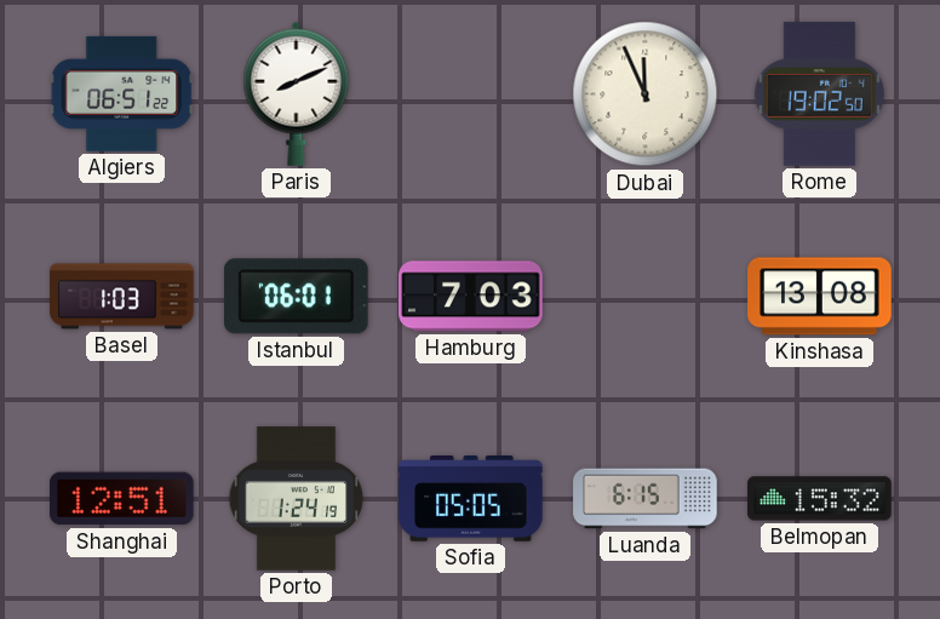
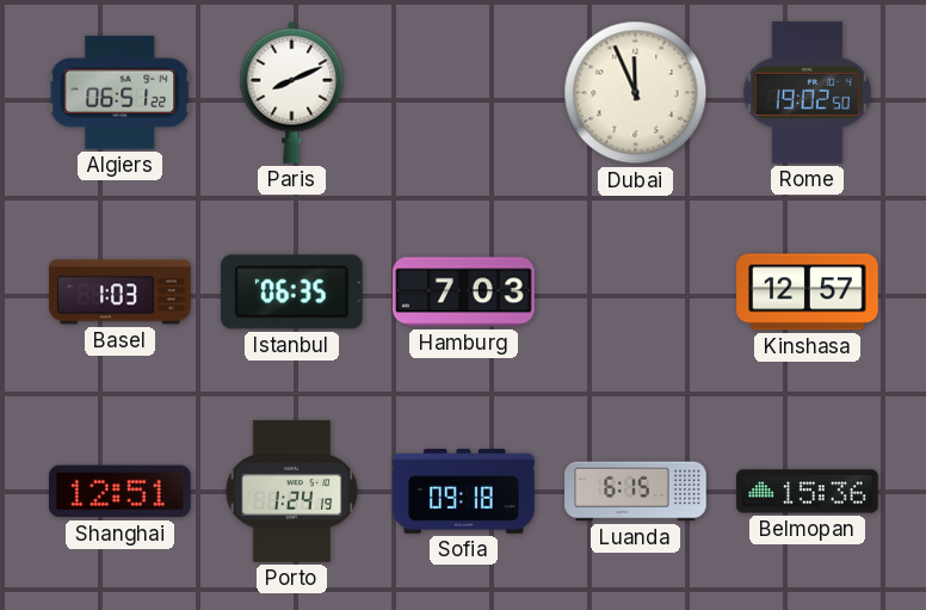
Istanbul: 06:01 -> 06:35 (291, 292)
Kinshasa: 13:08 -> 12:57 (808, 292)
Sofia: 05:05 -> 09:18 (464, 492)
Belmopan: 15:32 -> 15:36 (808, 492)
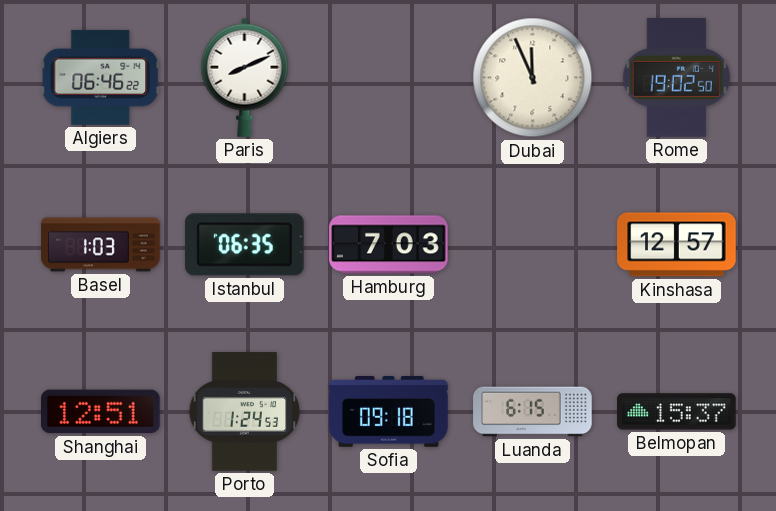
Algiers: 06:51 -> 06:46 (100, 77)
Porto: 1:24:19 -> 1:24:53 (245, 412)
Belmopan: 15:36 -> 15:37 (677, 412)
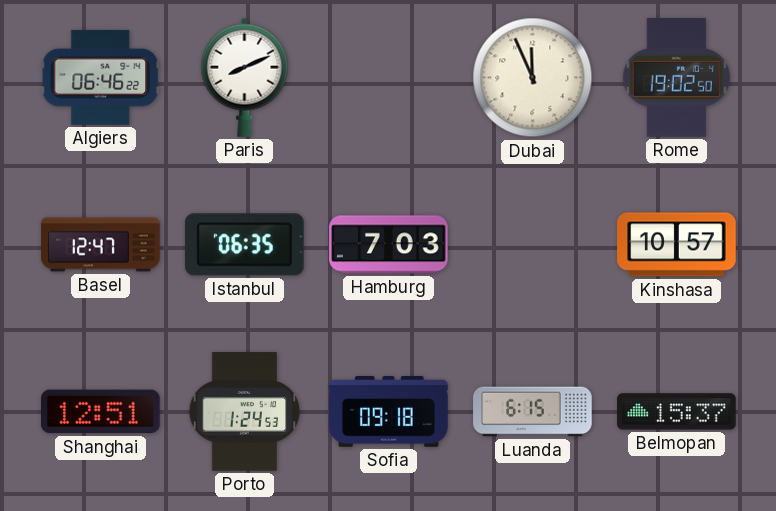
Basel: 1:03 -> 12:47 (101, 245)
Kinshasa: 12:57 -> 10:57 (677, 245)
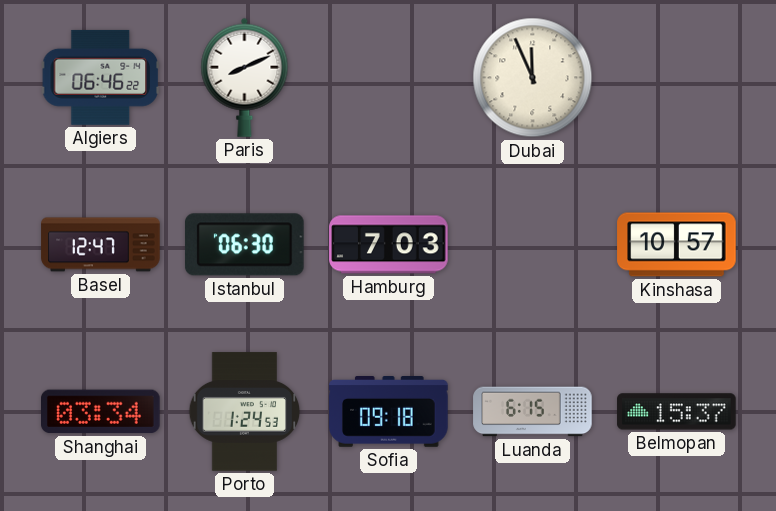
Rome: 19:02 -> none (676, 78)
Istanbul: 06:35 -> 06:30 (244, 245)
Shanghai: 12:51 -> 03:34 (101, 412)
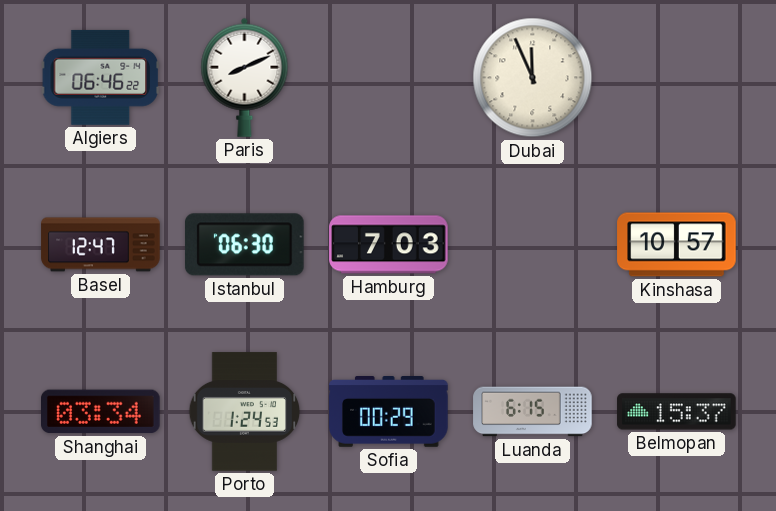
Sofia: 09:18 -> 00:29 (389, 412)
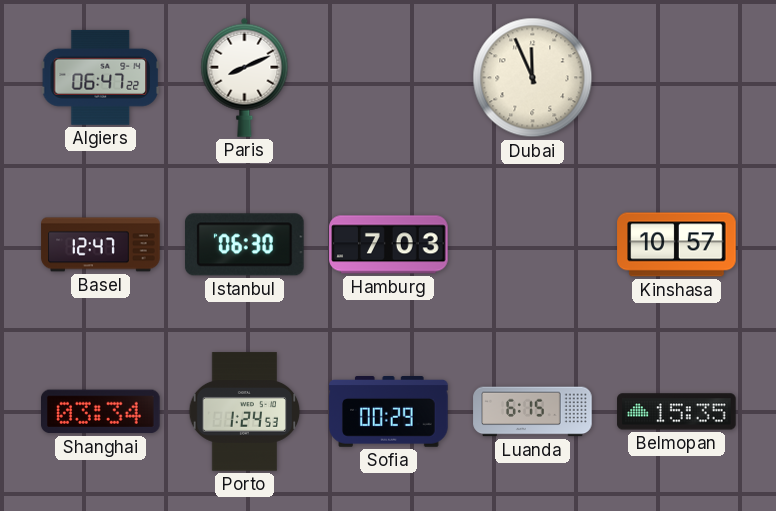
Algiers: 06:46 -> 06:47 (100, 77)
Belmopan: 15:37 -> 15:35 (677, 412)
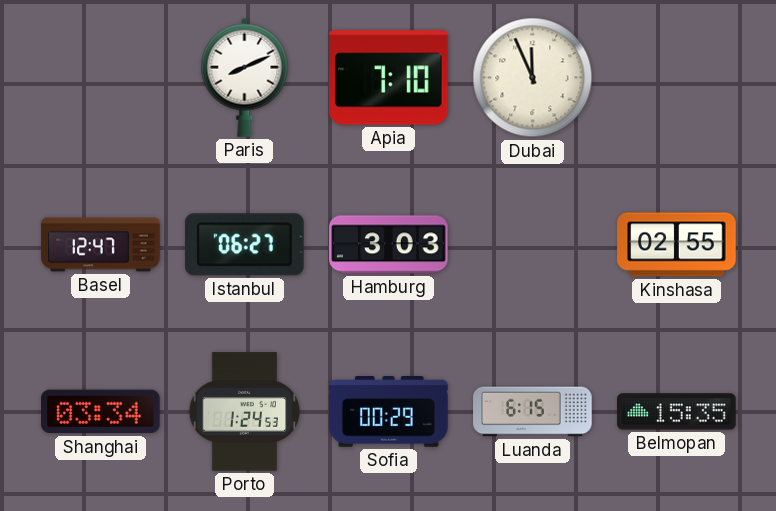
Algiers: 06:47 -> none (100, 77)
Apia: none -> 7:10 (389, 78)
Istanbul: 06:30 -> 06:27 (244, 245)
Hamburg: 7:03 -> 3:03 (389, 245)
Kinshasa: 10:57 -> 02:55 (677, 245)
